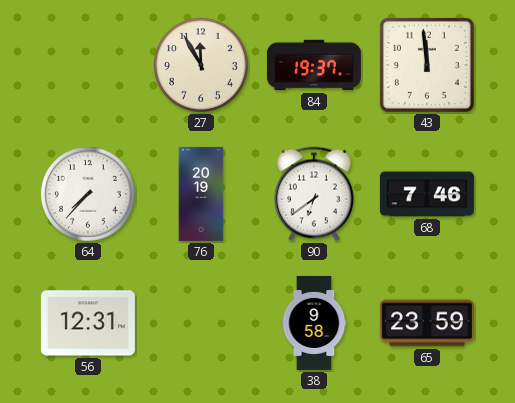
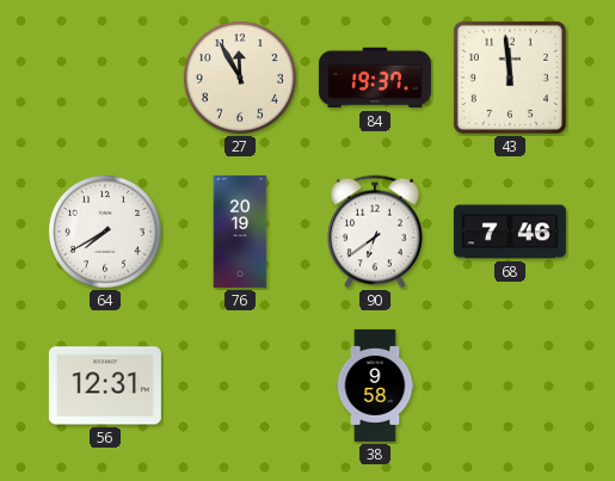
64: 7:37 -> 7:40 (106, 233)
65: 23:59 -> none (427, 323)
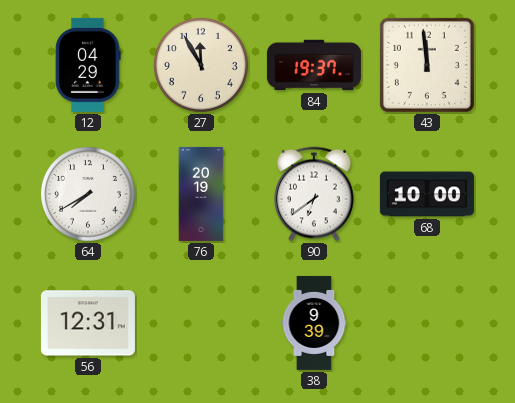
12: none -> 04:29 (88, 65)
68: 7:46 -> 10:00 (427, 194)
38: 9:58 -> 9:39 (314, 323)
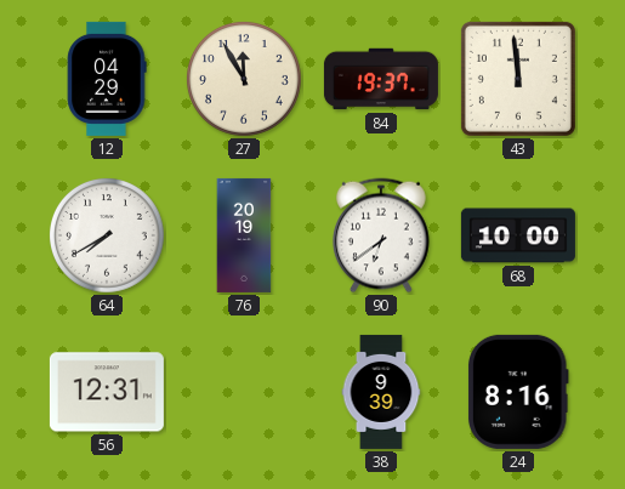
24: none -> 8:16 (518, 392)
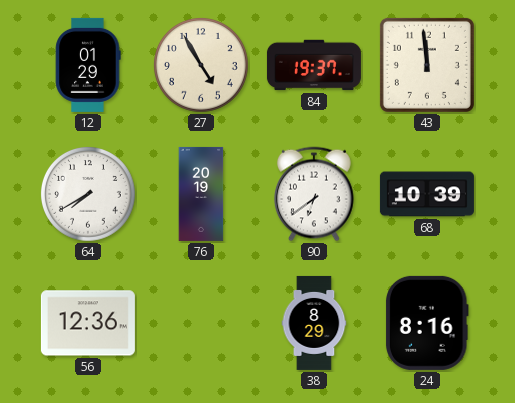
12: 04:29 -> 01:29 (88, 65)
27: 11:55 -> 4:55 (202, 66)
68: 10:00 -> 10:39 (427, 194)
56: 12:31 -> 12:36 (88, 323)
38: 9:39 -> 8:29 (314, 323)
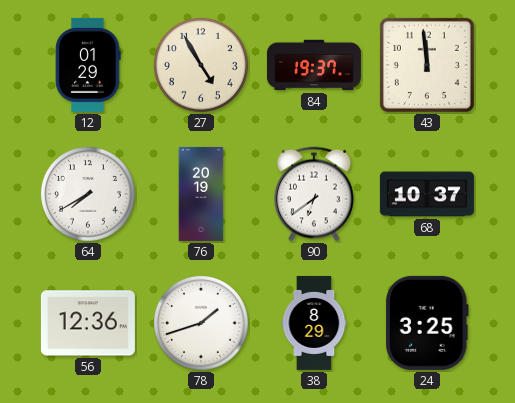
68: 10:39 -> 10:37 (427, 194)
78: none -> 1:42 (202, 324)
24: 8:16 -> 3:25 (427, 323)
